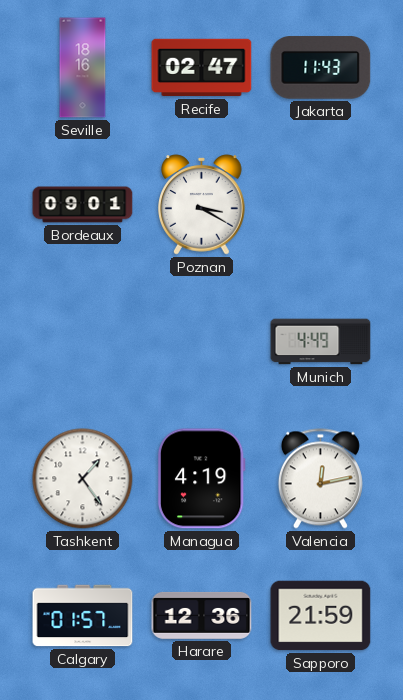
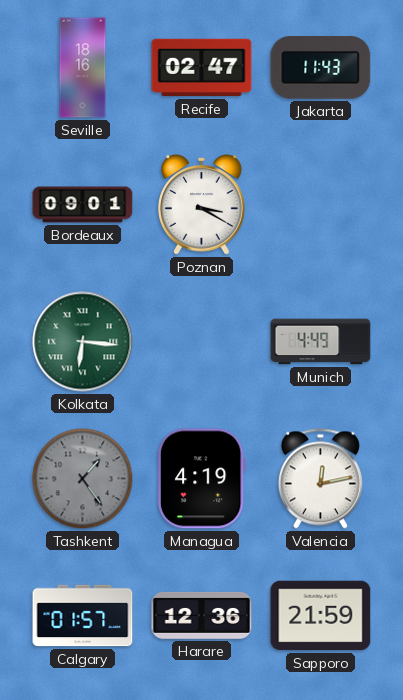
Kolkata: none -> 6:16 (83, 342)
Tashkent dial: white -> grey (83, 479)
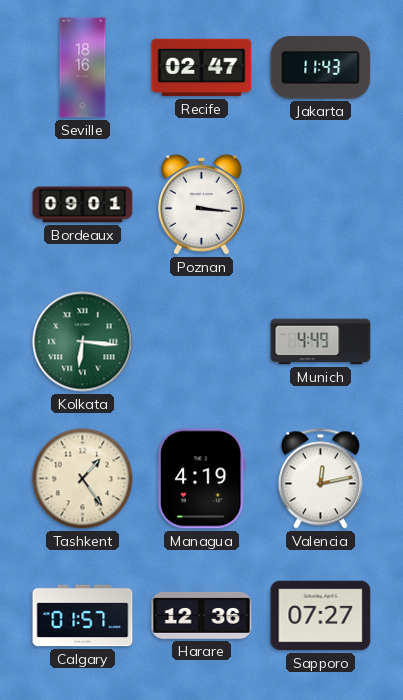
Poznan: 3:20 -> 3:16 (202, 205)
Tashkent dial: grey -> cream (83, 479)
Sapporo: 21:59 -> 07:27 (321, 616)
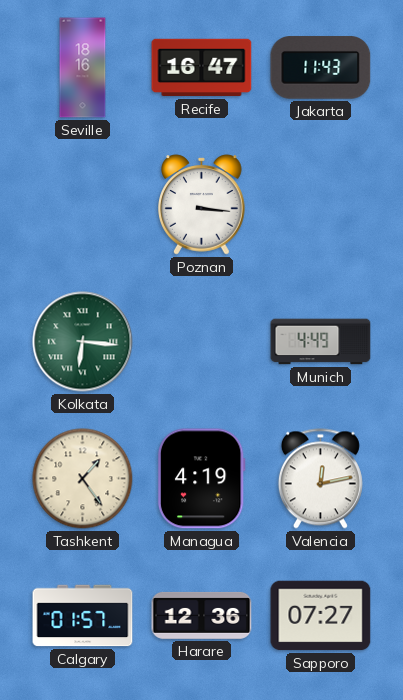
Recife: 02:47 -> 16:47 (202, 68)
Bordeaux: 09:01 -> none (83, 205)
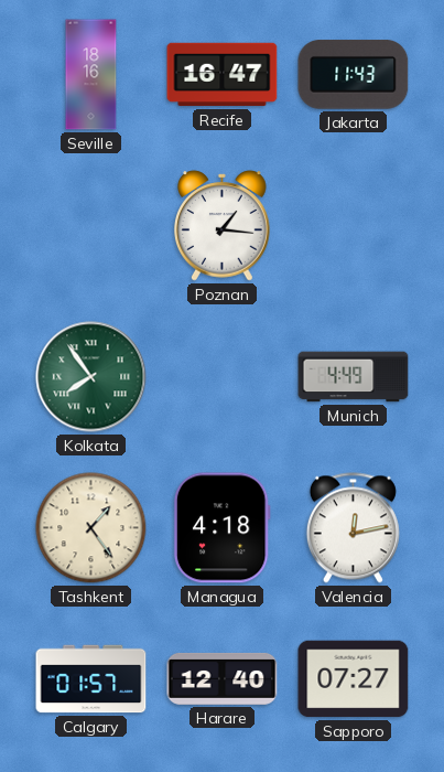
Poznan: 3:16 -> 1:16 (223, 226)
Kolkata: 6:16 -> 7:54 (91, 377)
Managua: 4:19 -> 4:18 (221, 528)
Harare: 12:36 -> 12:40 (223, 678)
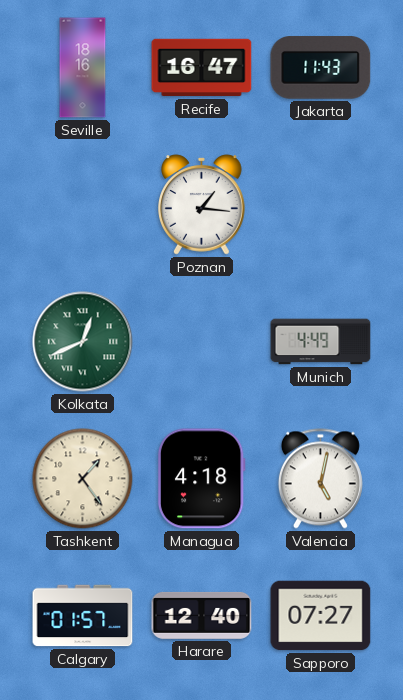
Kolkata: 7:54 -> 12:41 (83, 342)
Valencia: 12:13 -> 5:02 (320, 479)
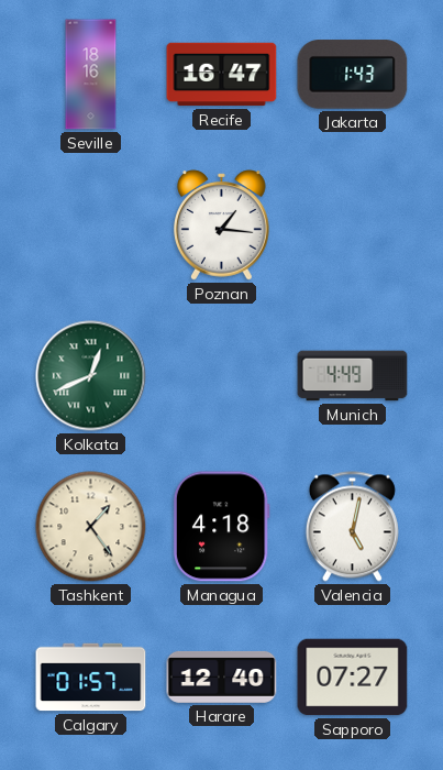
Jakarta: 11:43 -> 1:43 (353, 75)
